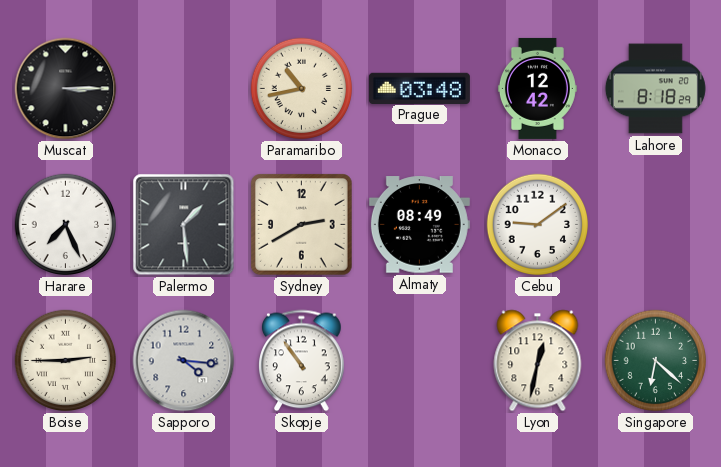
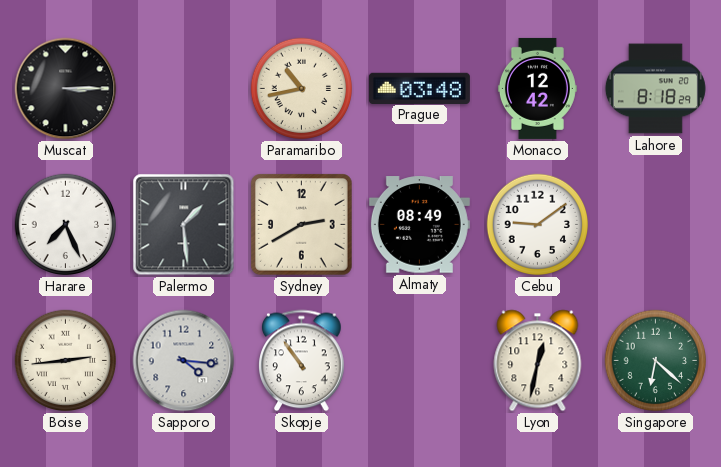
Boise: 2:45 -> 2:44 (66, 361)
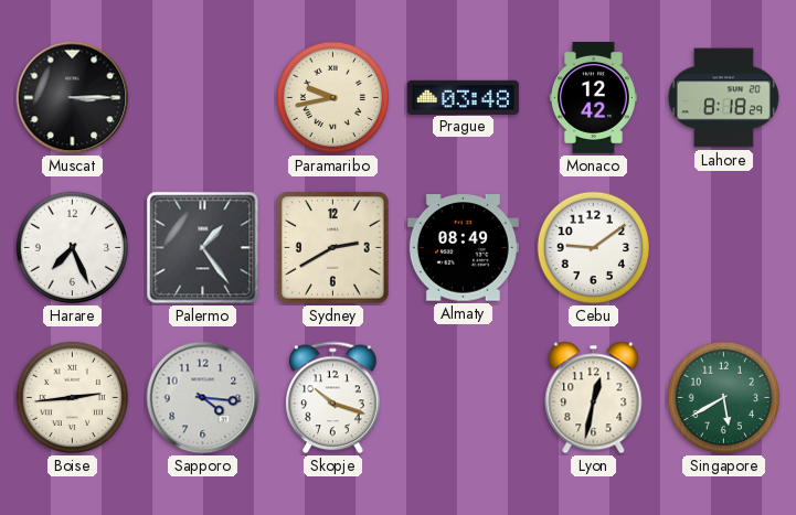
Paramaribo: 10:43 -> 9:43 (333, 98)
Palermo: 1:29 -> 1:24 (203, 248)
Skopje: 10:54 -> 10:18 (333, 398)
Singapore: 6:22 -> 5:40 (724, 398)
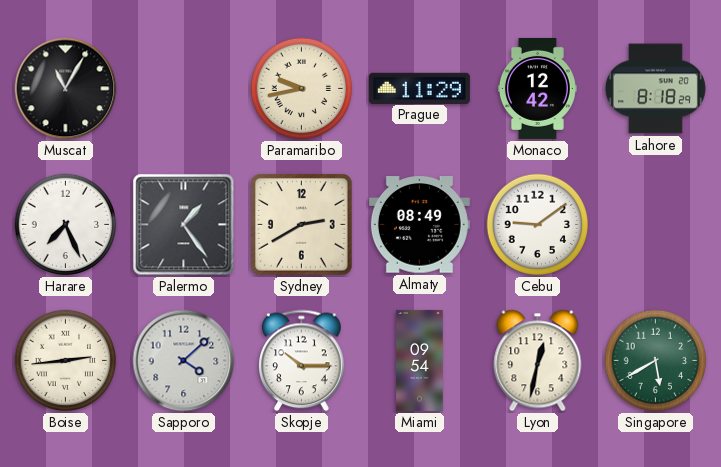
Muscat: 3:15 -> 11:05 (66, 89)
Prague: 03:48 -> 11:29 (419, 88)
Sapporo: 4:16 -> 4:08 (184, 361)
Skopje: 10:18 -> 10:15 (302, 361)
Miami: none -> 09:54 (420, 360)
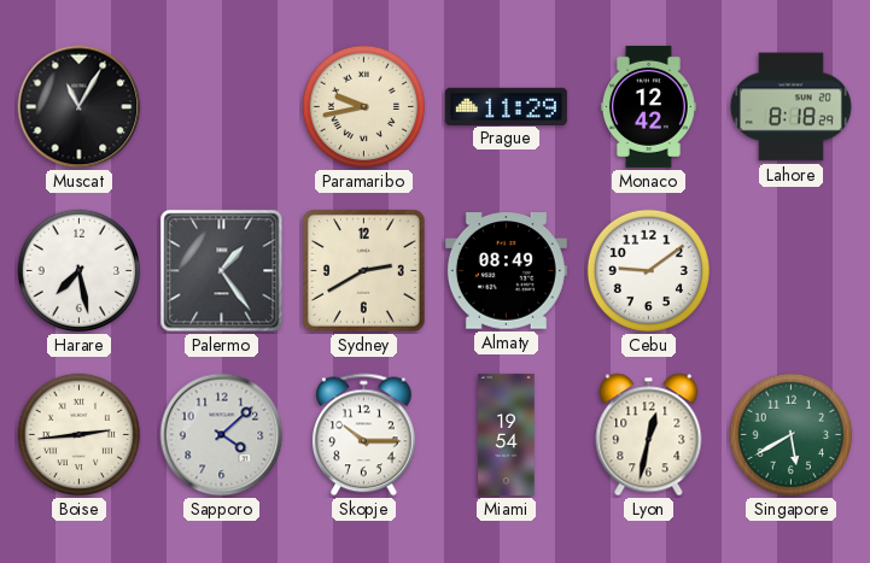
Harare: 7:26 -> 7:28 (80, 271)
Miami: 09:54 -> 19:54 (507, 434)
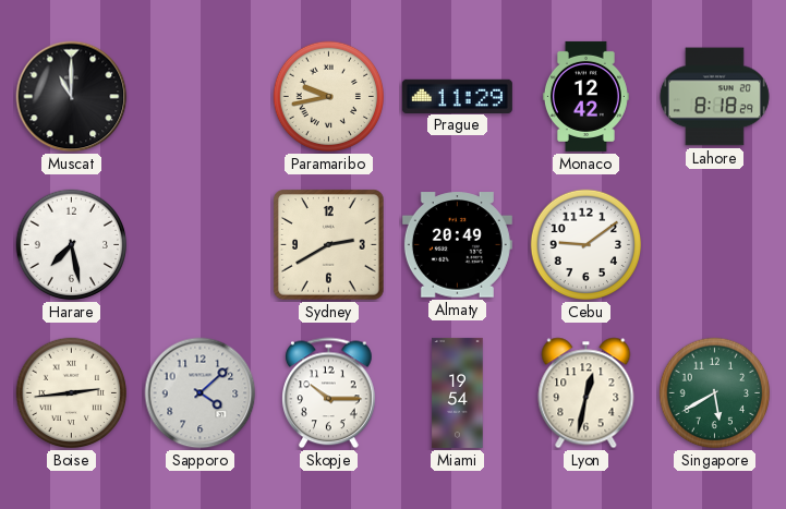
Muscat: 11:05 -> 11:00 (72, 97)
Palermo: 1:24 -> none (222, 271)
Almaty: 08:49 -> 20:49 (457, 245)
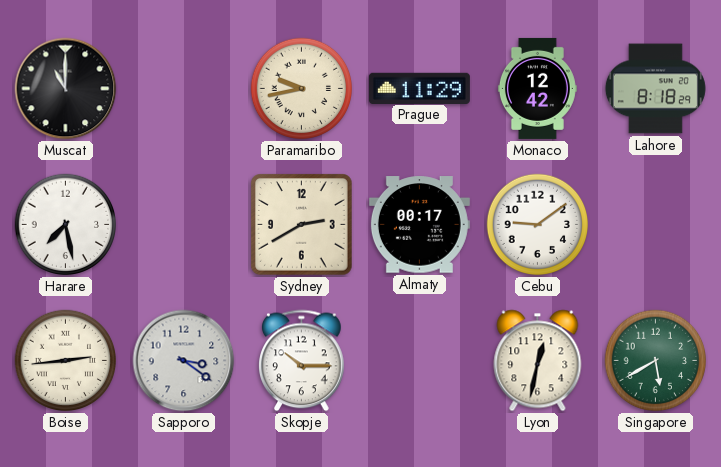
Almaty: 20:49 -> 00:17 (419, 225)
Sapporo: 4:08 -> 3:21 (184, 361)
Miami: 19:54 -> none (458, 392)
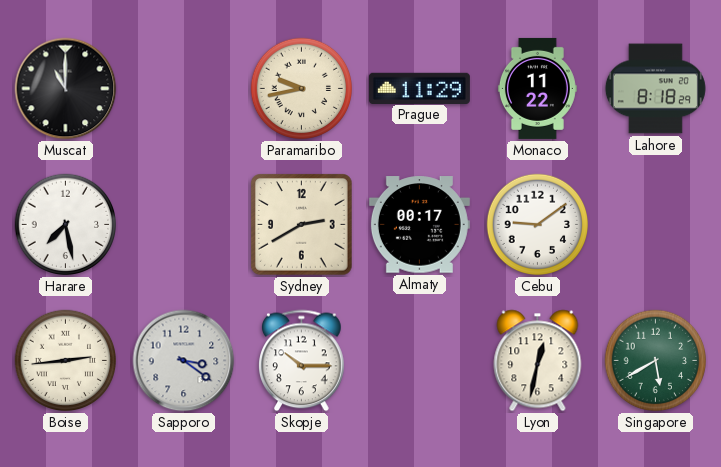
Monaco: 12:42 -> 11:22 (537, 88)
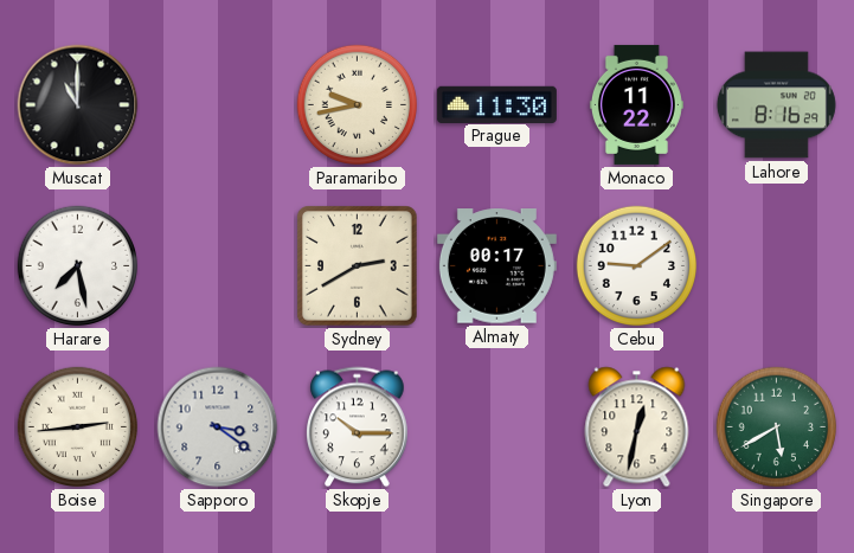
Prague: 11:29 -> 11:30 (496, 104)
Lahore: 8:18 -> 8:16 (776, 105)
